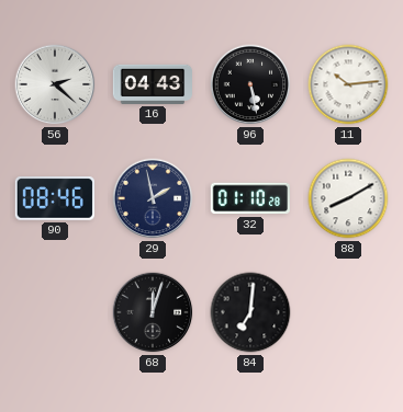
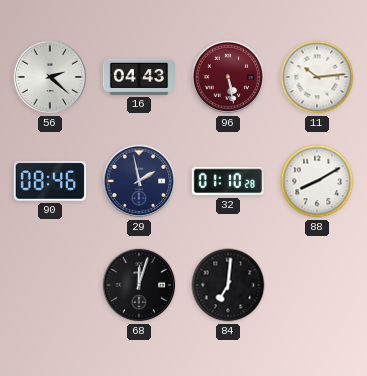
96 dial: black -> burgundy (228, 77)
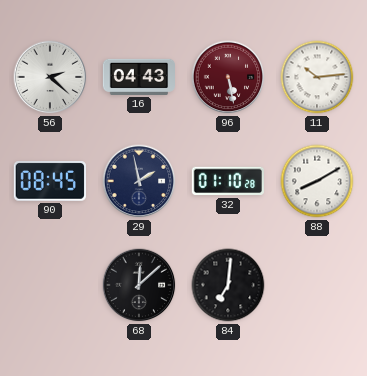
90: 08:46 -> 08:45 (50, 181)
68: 12:03 -> 12:08 (139, 285)
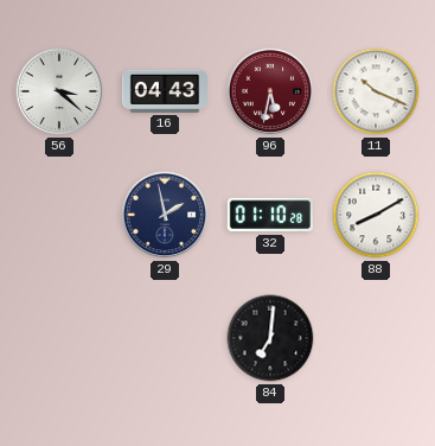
56: 2:22 -> 3:22 (59, 91)
96: 5:28 -> 5:32 (270, 91)
11: 10:14 -> 10:19 (376, 91)
90: 08:45 -> none (50, 181)
68: 12:08 -> none (139, 285)
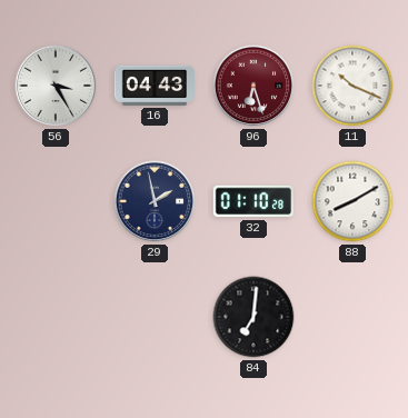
56: 3:22 -> 3:25 (56, 86)
96: 5:32 -> 6:27 (253, 86)
